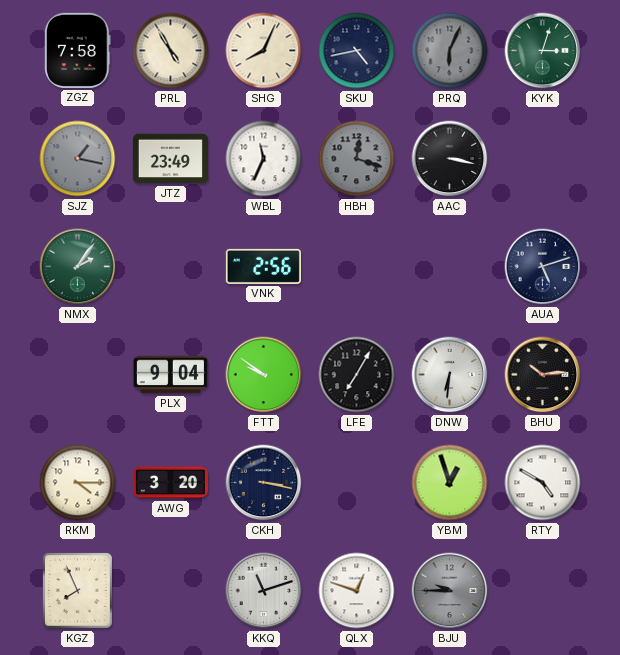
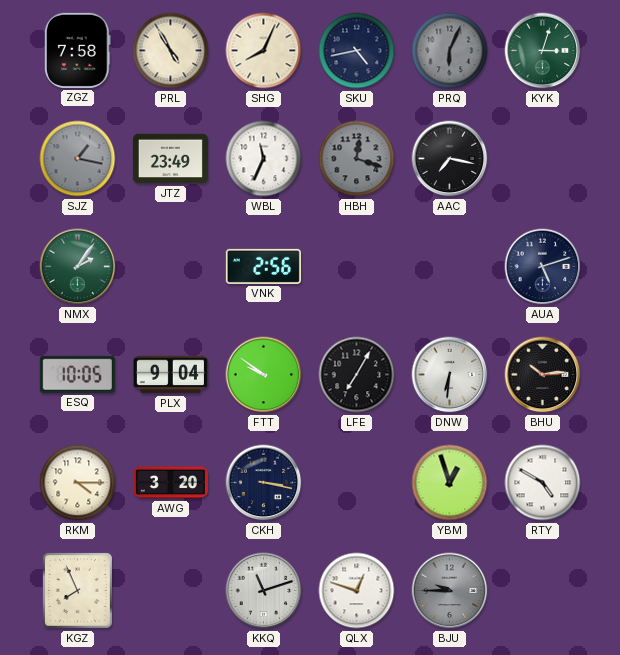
AAC: 3:17 -> 7:17 (450, 159)
ESQ: none -> 10:05 (77, 374)
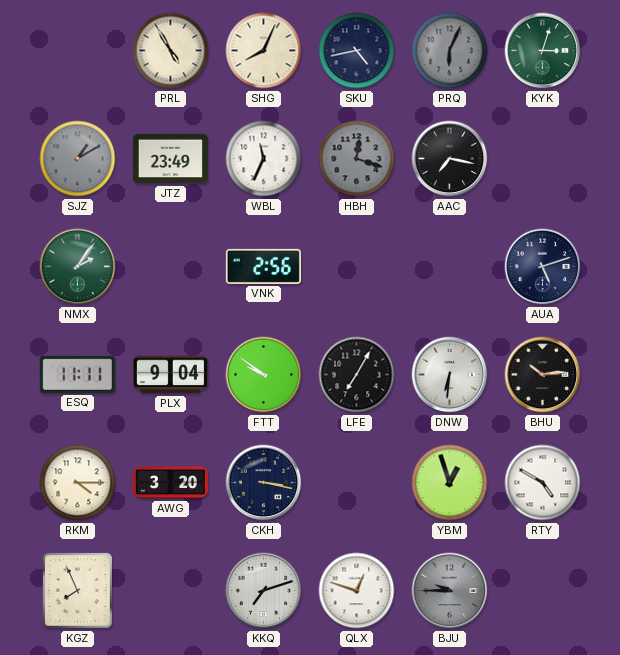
ZGZ: 7:58 -> none (78, 50)
SJZ: 1:17 -> 1:10 (78, 159)
ESQ: 10:05 -> 11:11 (77, 374)
KKQ: 11:12 -> 7:12 (264, 591)
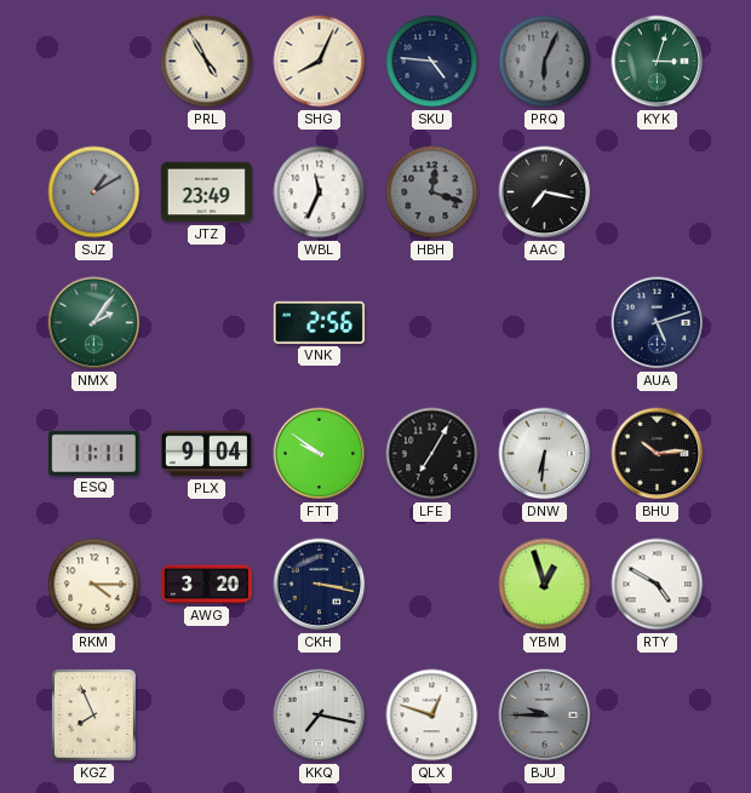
SKU: 4:43 -> 4:46 (432, 62)
KKQ: 7:12 -> 7:17 (320, 716)
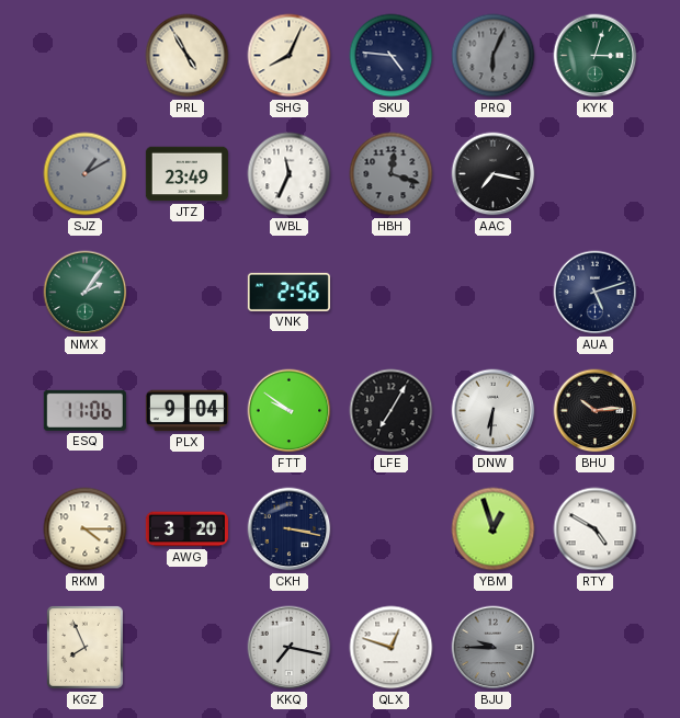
ESQ: 11:11 -> 11:06 (84, 410)
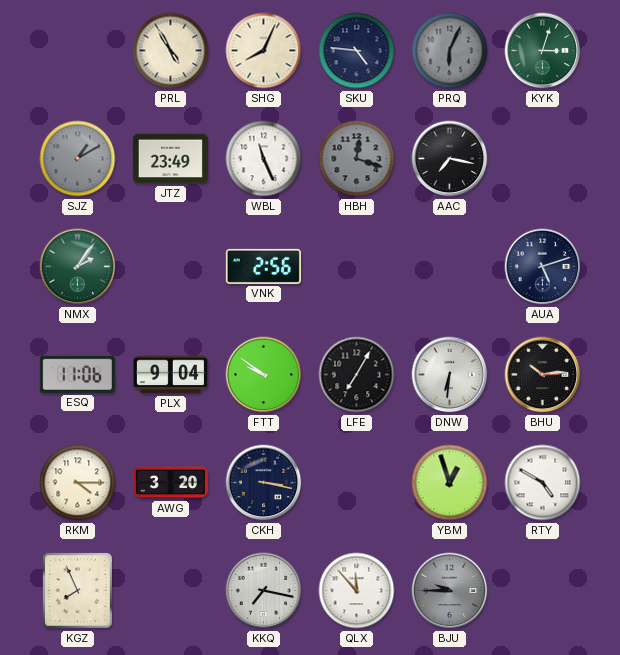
WBL: 11:34 -> 11:26 (264, 159)
QLX: 12:48 -> 11:53 (357, 591)
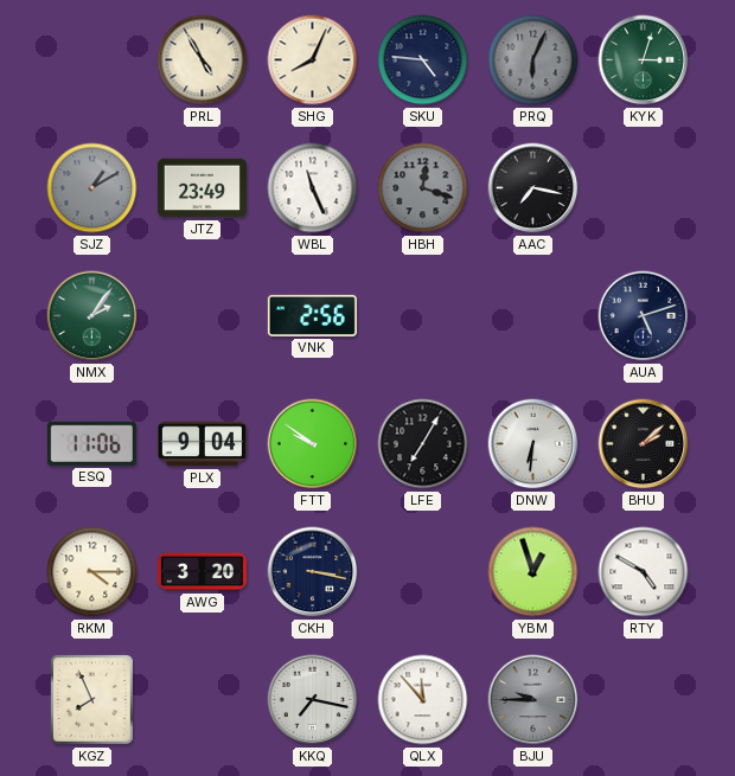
BHU: 10:14 -> 2:08 (644, 444)
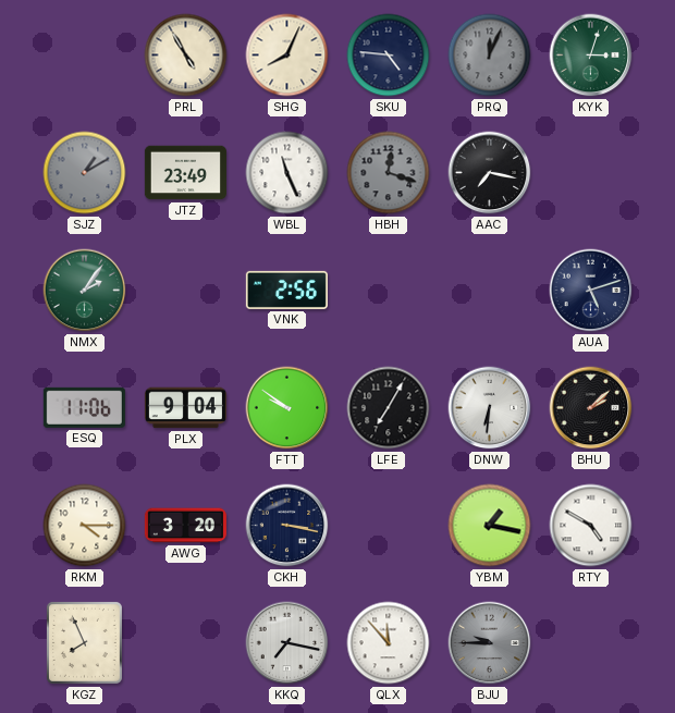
PRQ: 6:04 -> 12:04 (490, 56)
YBM: 12:57 -> 1:17 (490, 526)
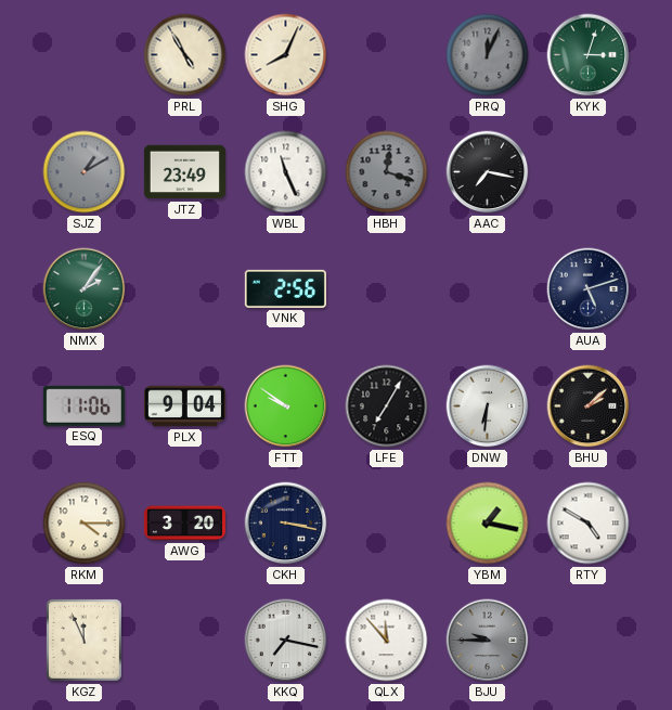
SKU: 4:46 -> none (389, 56)
KGZ: 7:56 -> 11:56 (83, 640)
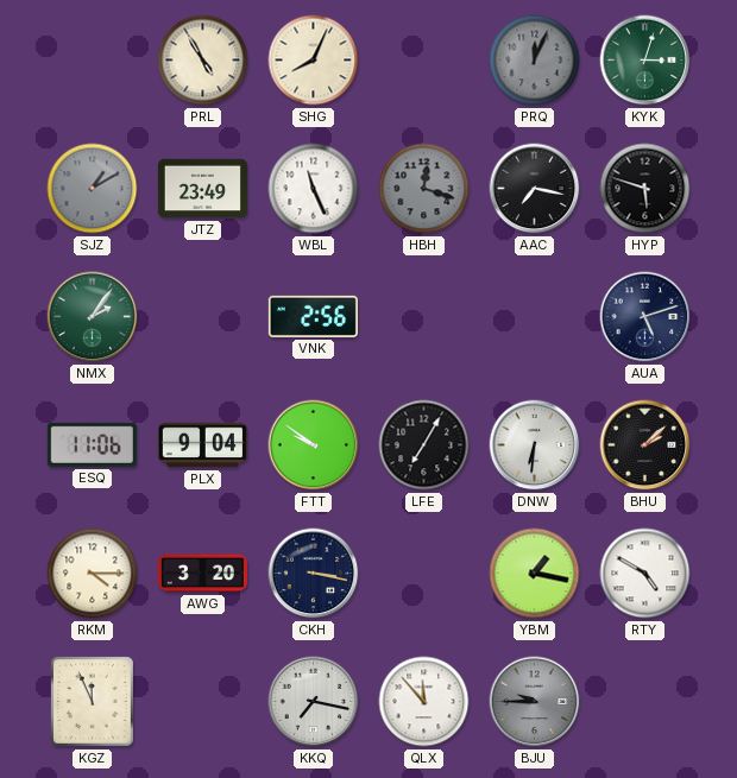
HYP: none -> 5:48 (645, 189)
